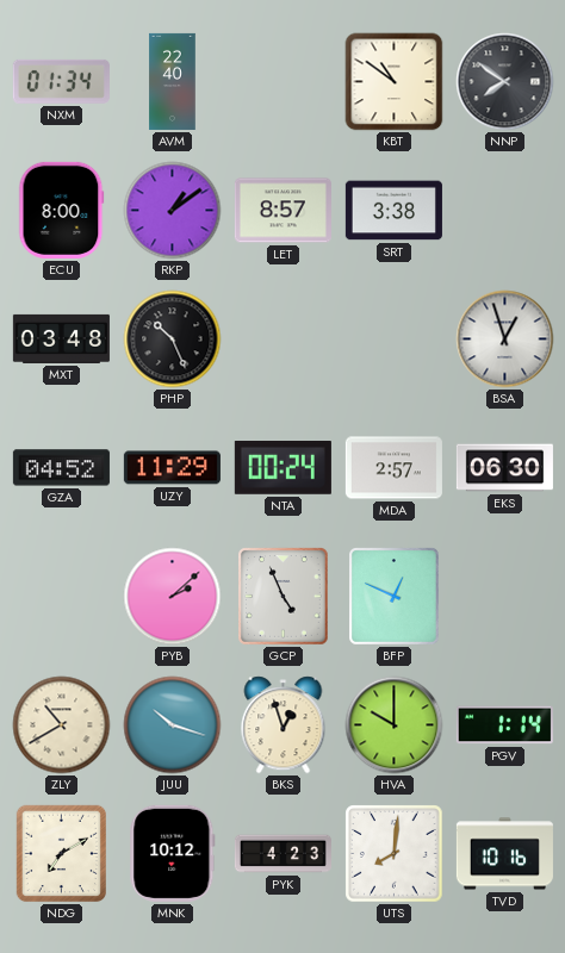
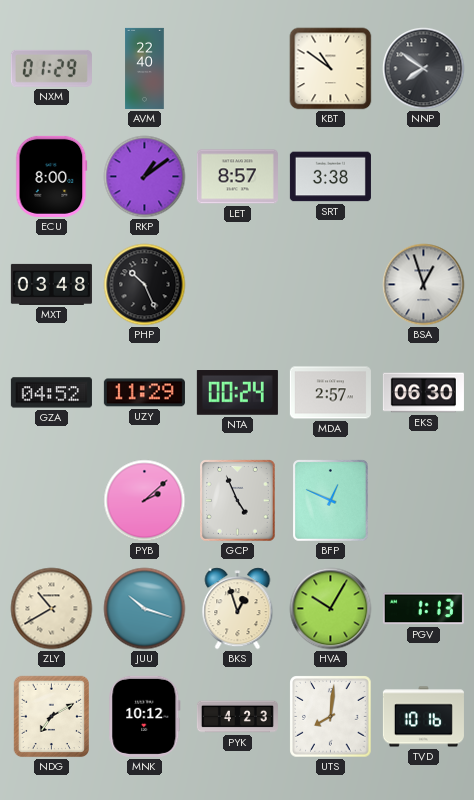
NXM: 01:34 -> 01:29 (51, 68)
HVA: 10:00 -> 10:05 (331, 609)
PGV: 1:14 -> 1:13 (423, 609)
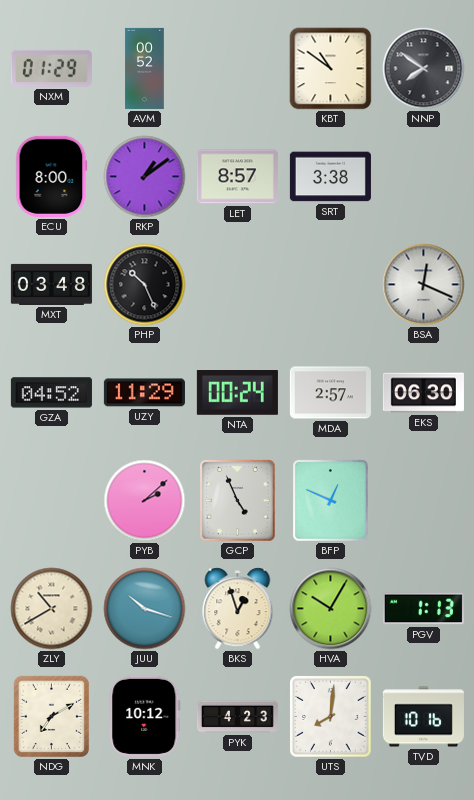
AVM: 22:40 -> 00:52 (145, 68)
BSA: 12:57 -> 12:19 (424, 285)
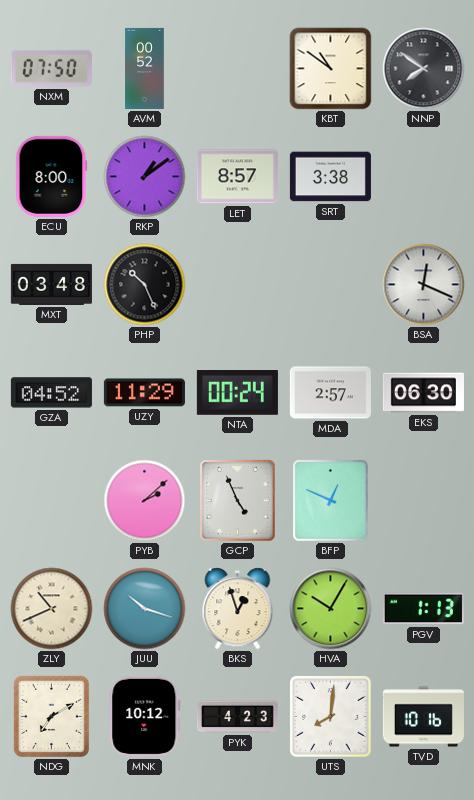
NXM: 01:29 -> 07:50 (51, 68)
ZLY: 10:40 -> 10:41 (52, 609)
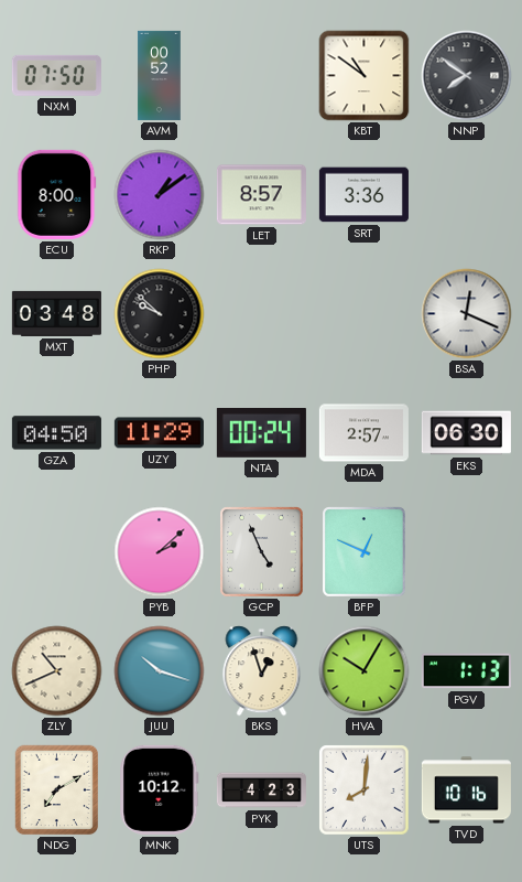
SRT: 3:38 -> 3:36 (363, 195)
PHP: 10:26 -> 9:52 (160, 314)
GZA: 04:52 -> 04:50 (56, 433)
